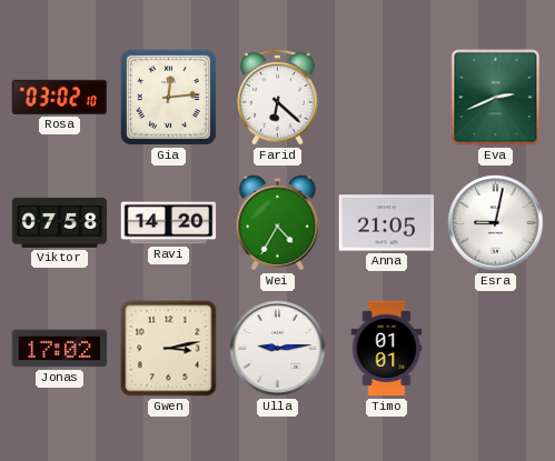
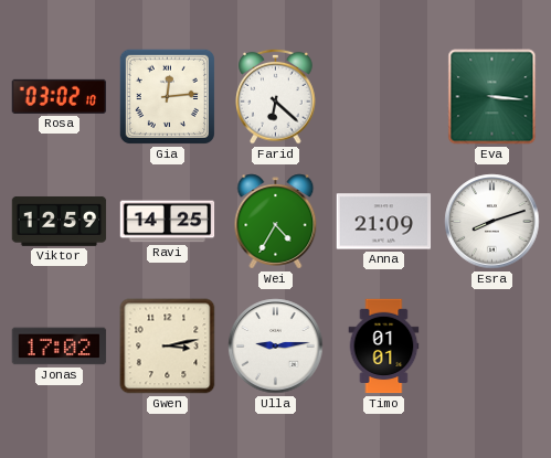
Eva: 2:41 -> 3:16 (492, 97)
Viktor: 07:58 -> 12:59 (60, 221)
Ravi: 14:20 -> 14:25 (168, 222)
Anna: 21:05 -> 21:09 (384, 222)
Esra: 9:02 -> 8:12 (492, 222)
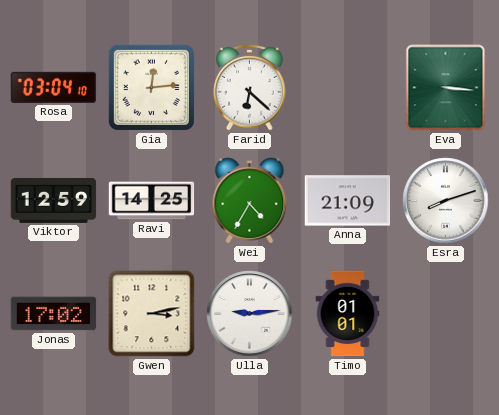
Rosa: 03:02 -> 03:04 (54, 87)
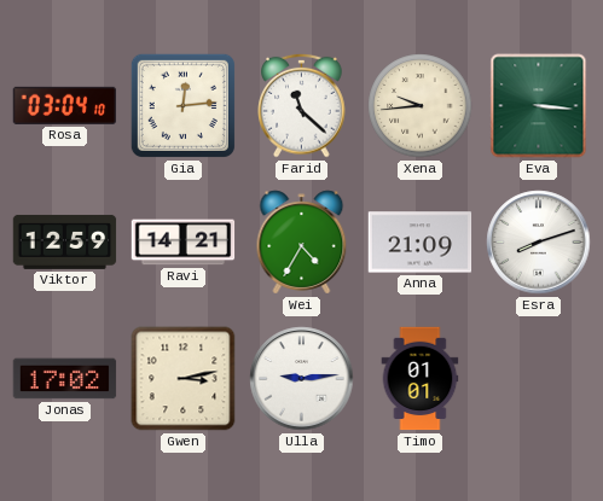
Farid: 6:22 -> 11:22 (302, 105)
Xena: none -> 9:44 (421, 106)
Ravi: 14:25 -> 14:21 (184, 243)
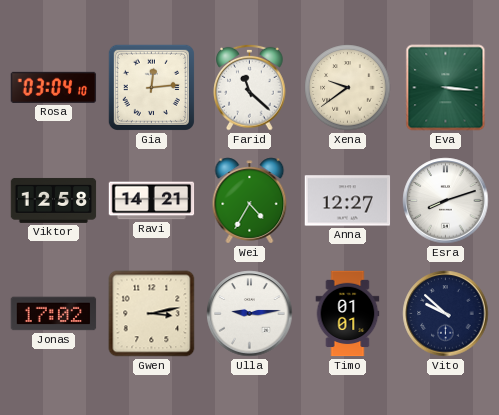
Xena: 9:44 -> 9:39 (348, 88)
Viktor: 12:59 -> 12:58 (54, 200)
Anna: 21:09 -> 12:27 (348, 201)
Vito: none -> 9:52 (446, 314)
